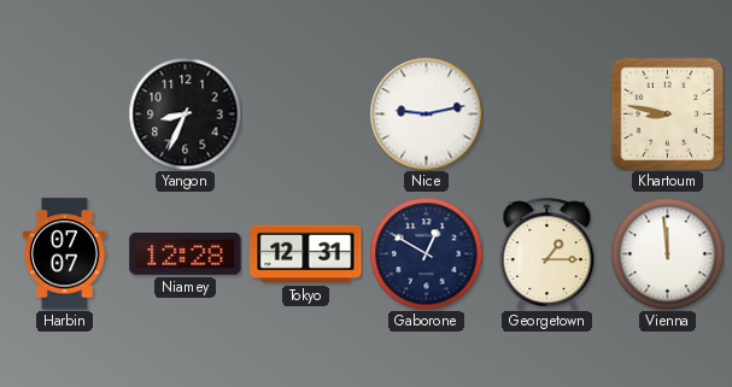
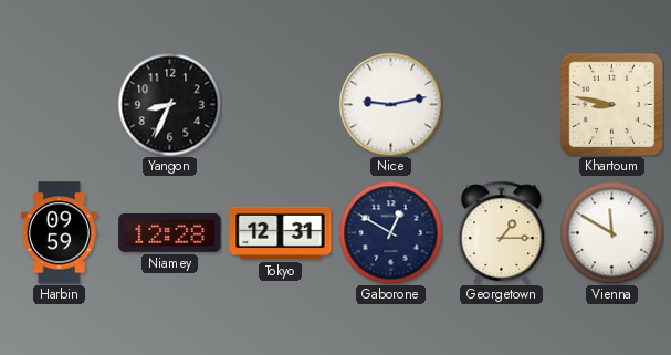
Harbin: 07:07 -> 09:59 (59, 233)
Vienna: 11:59 -> 11:50 (611, 232)
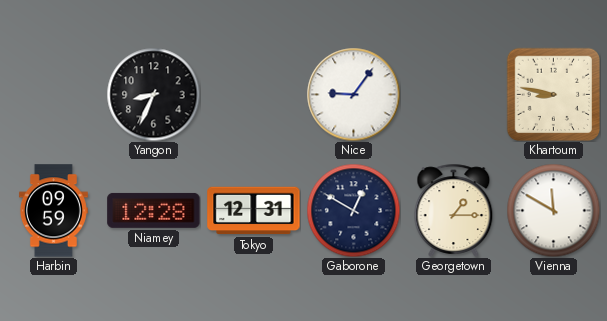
Nice: 9:13 -> 9:06 (353, 94)
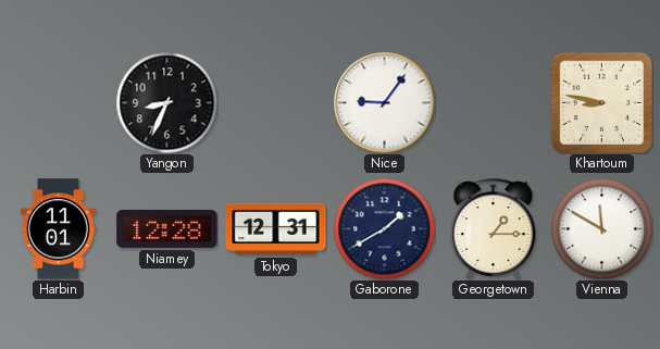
Harbin: 09:59 -> 11:01 (58, 229)
Gaborone: 12:50 -> 1:40 (384, 228)
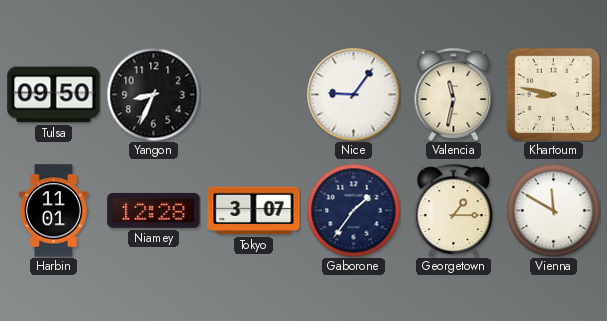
Tulsa: none -> 09:50 (54, 95)
Valencia: none -> 11:32 (454, 94)
Tokyo: 12:31 -> 3:07 (254, 211)
Gaborone: 1:40 -> 1:36 (353, 210)
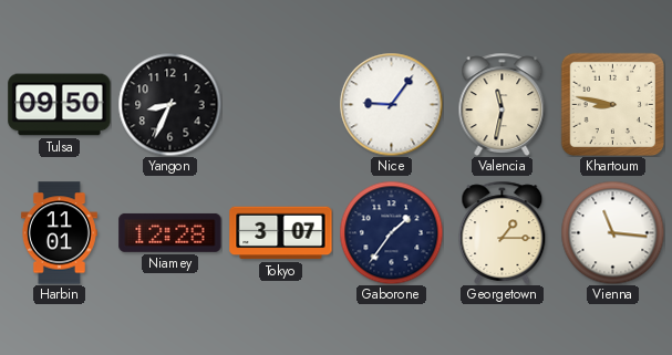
Vienna: 11:50 -> 11:16 (612, 232)
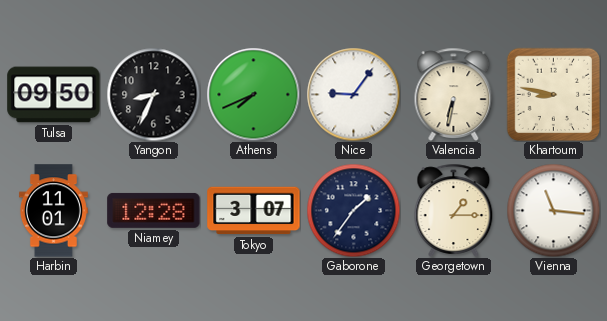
Athens: none -> 7:41 (253, 94)
Valencia: 11:32 -> 6:32 (454, 94)
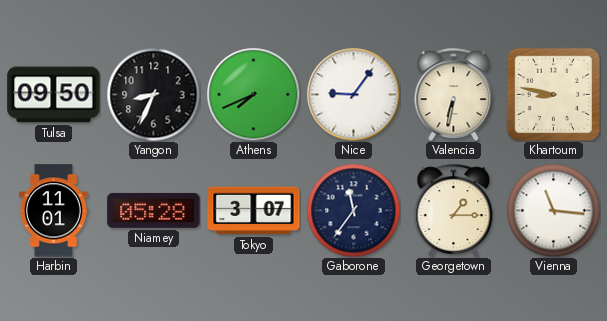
Niamey: 12:28 -> 05:28 (154, 210)
Gaborone: 1:36 -> 11:36 (353, 210)
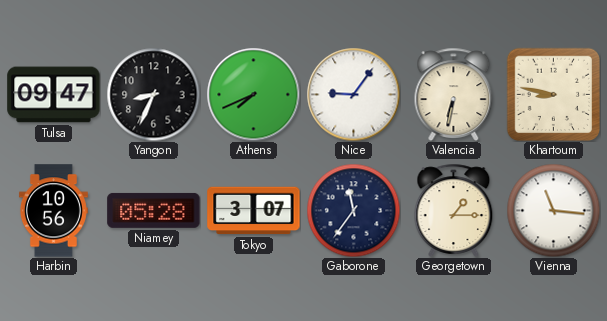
Tulsa: 09:50 -> 09:47 (54, 95)
Harbin: 11:01 -> 10:56 (53, 211)
